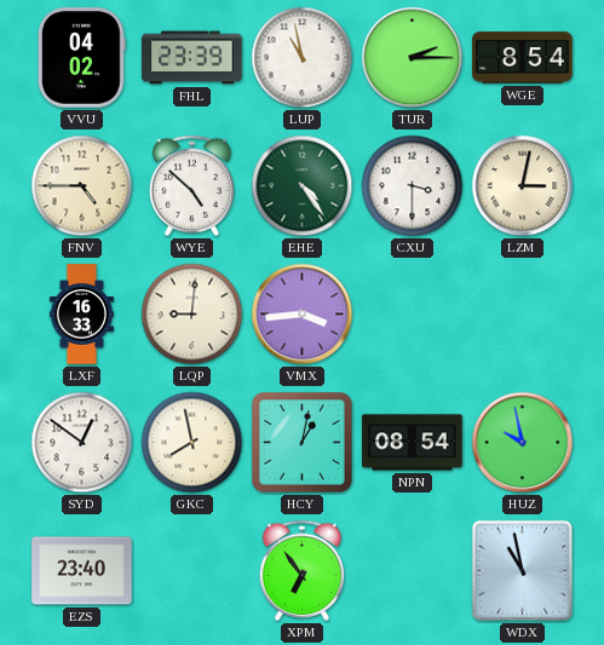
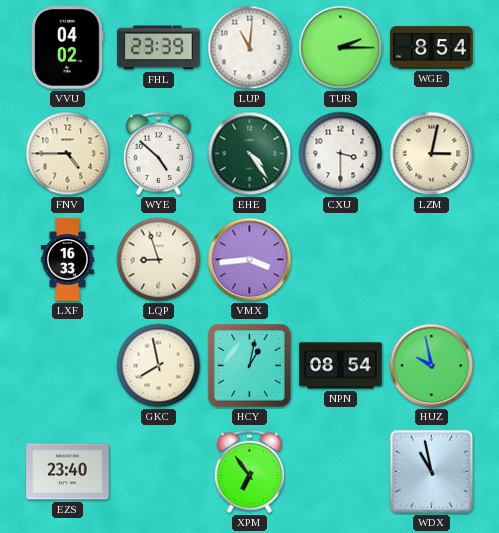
LUP: 10:58 -> 11:01 (250, 48)
LQP: 9:01 -> 8:57 (159, 260)
SYD: 12:51 -> none (82, 443)
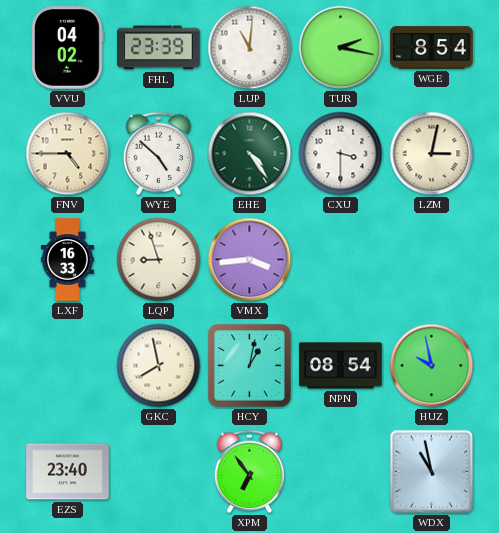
TUR: 2:15 -> 2:17 (341, 48)
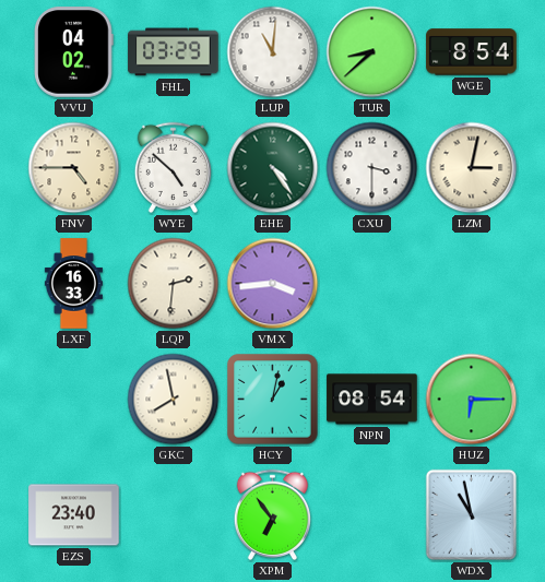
FHL: 23:39 -> 03:29 (174, 52)
TUR: 2:17 -> 8:38 (372, 52)
LQP: 8:57 -> 2:31 (174, 284)
HUZ: 9:58 -> 6:15 (472, 400)
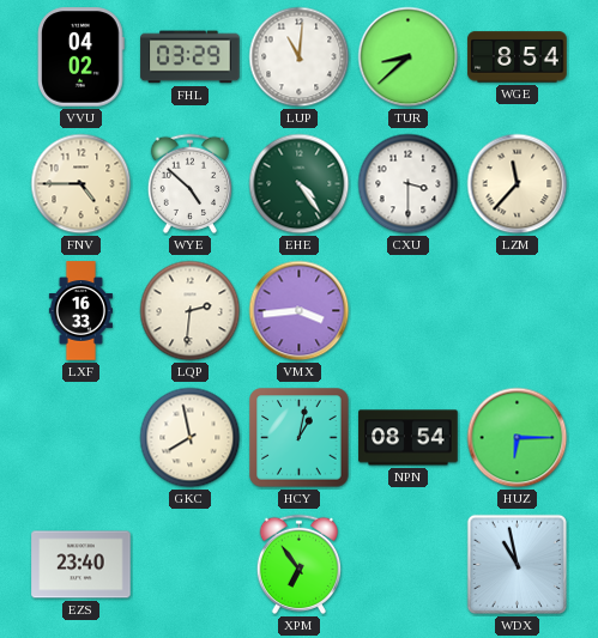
LZM: 3:02 -> 11:37 (518, 184)
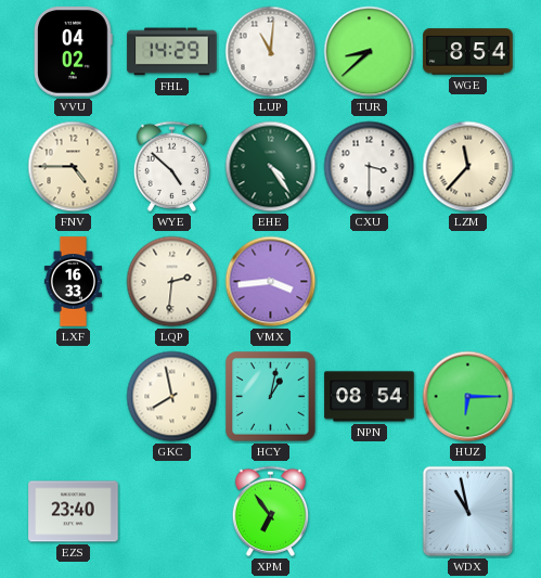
FHL: 03:29 -> 14:29 (172, 52)
